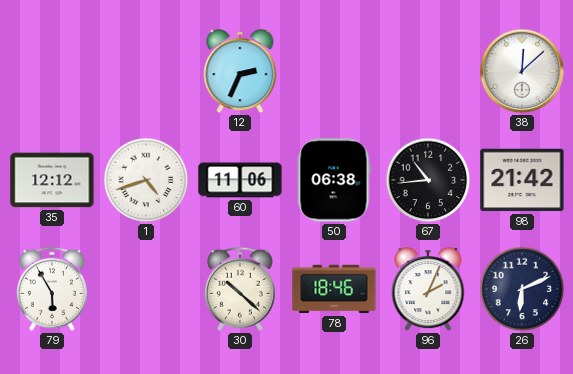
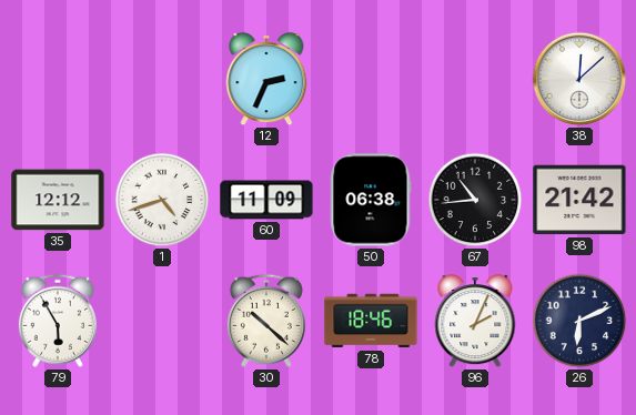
60: 11:06 -> 11:09 (266, 200)
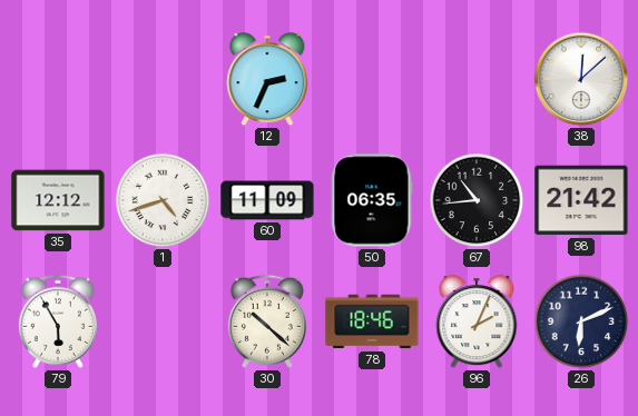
50: 06:38 -> 06:35 (372, 200)
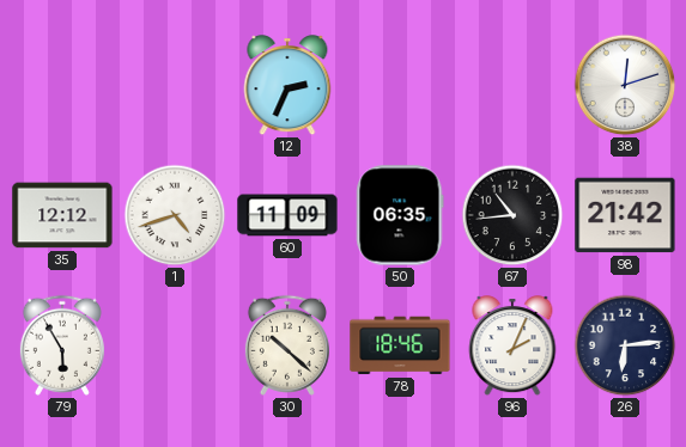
38: 12:08 -> 12:12 (625, 85)
26: 6:11 -> 6:14 (625, 345)
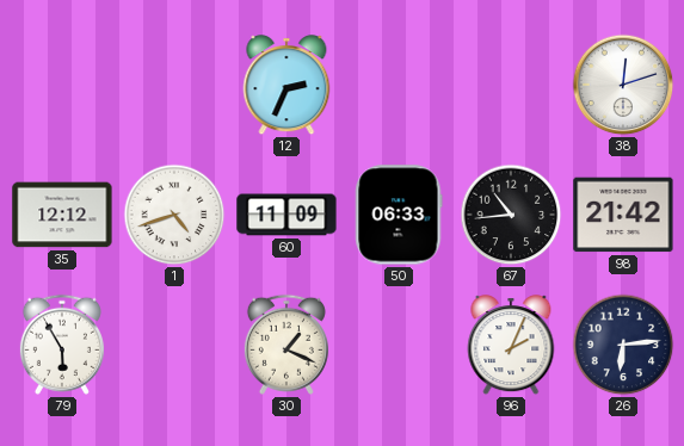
50: 06:35 -> 06:33 (399, 215)
30: 10:22 -> 1:19 (286, 345)
78: 18:46 -> none (400, 345)
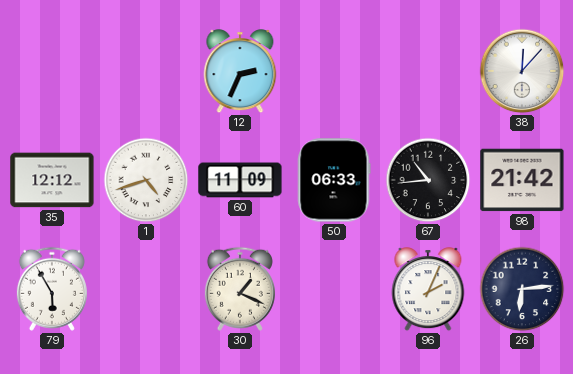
38: 12:12 -> 12:07 (522, 71)
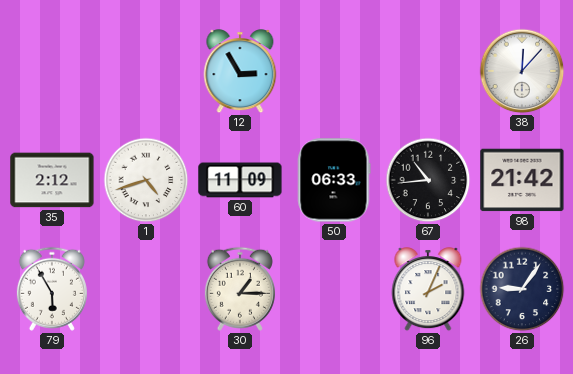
12: 2:34 -> 2:55 (240, 72)
35: 12:12 -> 2:12 (52, 180)
30: 1:19 -> 1:15 (240, 289)
26: 6:14 -> 9:06 (522, 289)
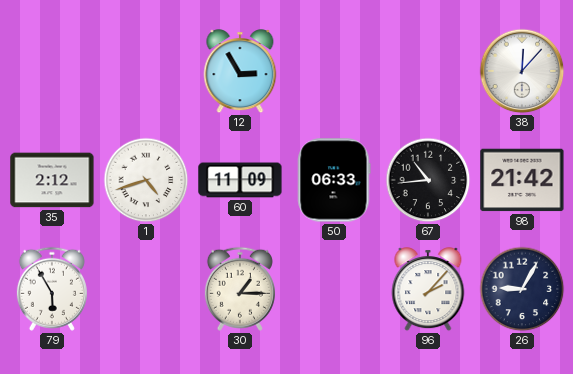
96: 2:04 -> 2:07 (428, 290)
26: 9:06 -> 9:05 (522, 289)
